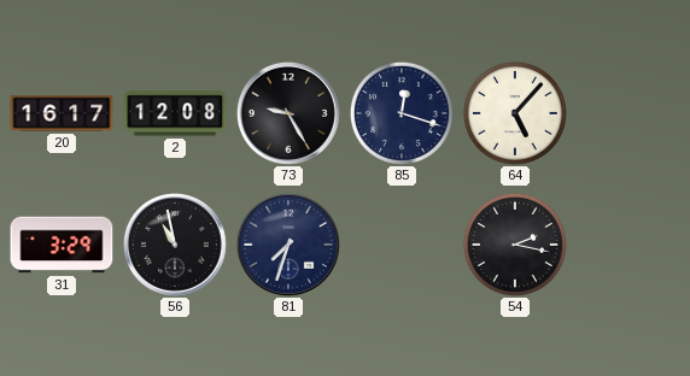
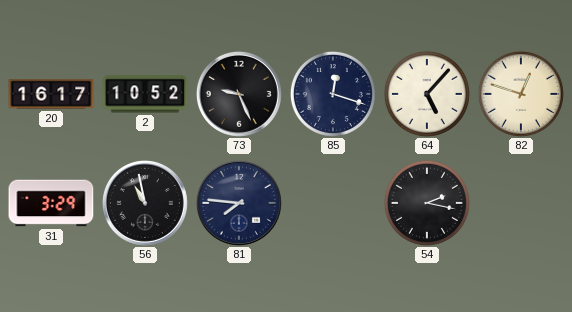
2: 12:08 -> 10:52 (145, 94)
73: 9:25 -> 9:26 (239, 94)
82: none -> 12:48 (521, 94)
81: 7:33 -> 7:46 (239, 203)
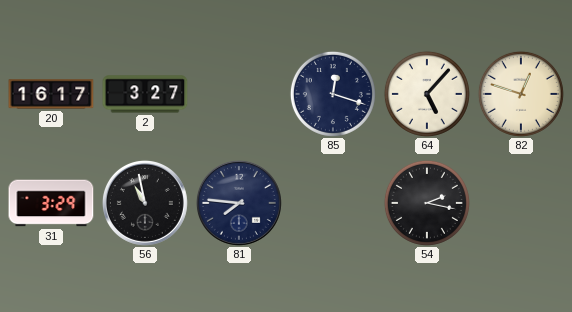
2: 10:52 -> 3:27 (145, 94)
73: 9:26 -> none (239, 94)
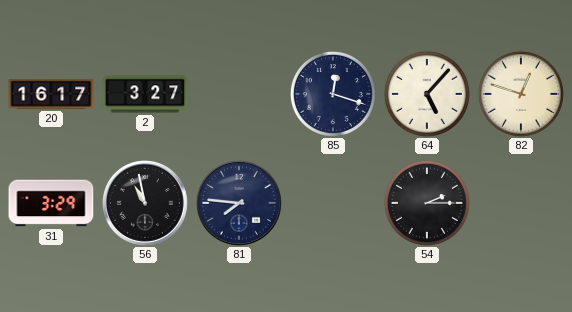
54: 2:17 -> 2:15 (427, 203)
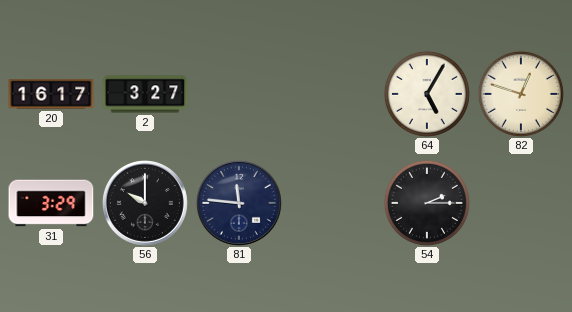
85: 12:18 -> none (333, 94)
64: 5:07 -> 5:05 (427, 94)
56: 10:58 -> 10:00 (145, 203)
81: 7:46 -> 11:46 (239, 203)
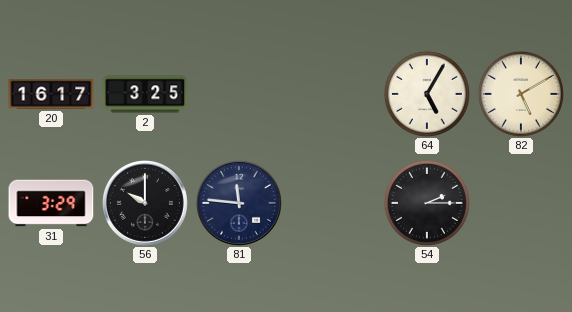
2: 3:27 -> 3:25 (145, 94)
82: 12:48 -> 5:10 (521, 94)
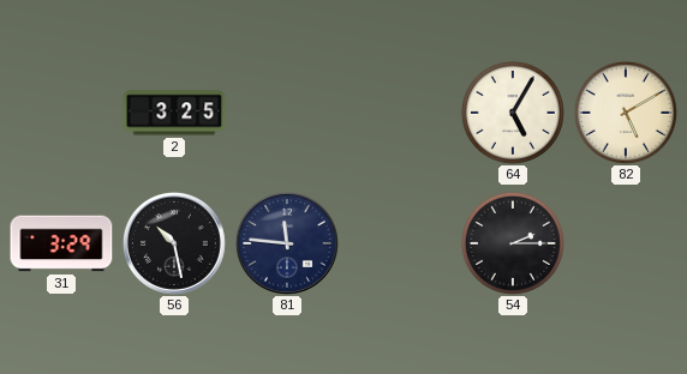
20: 16:17 -> none (51, 94)
56: 10:00 -> 10:28 (174, 243)
